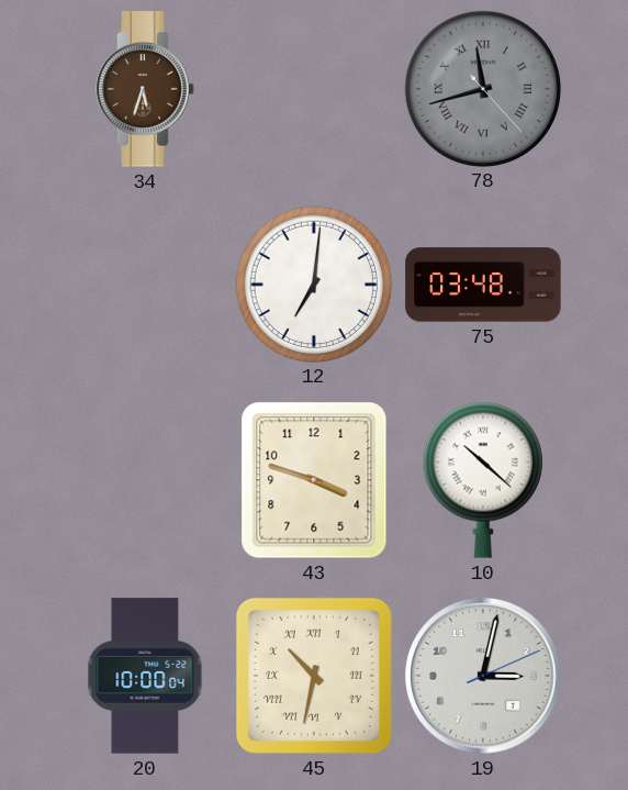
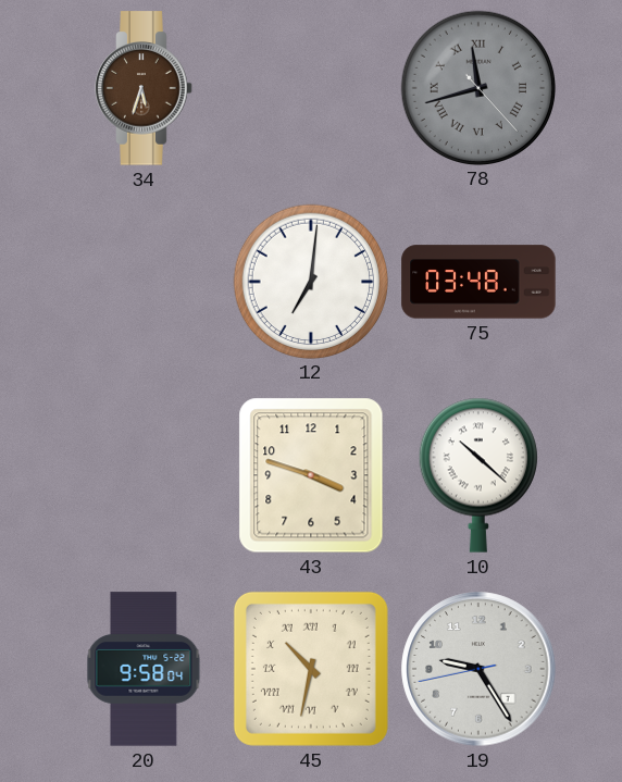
20: 10:00 -> 9:58 (144, 669)
19: 3:02 -> 9:24 (478, 669)
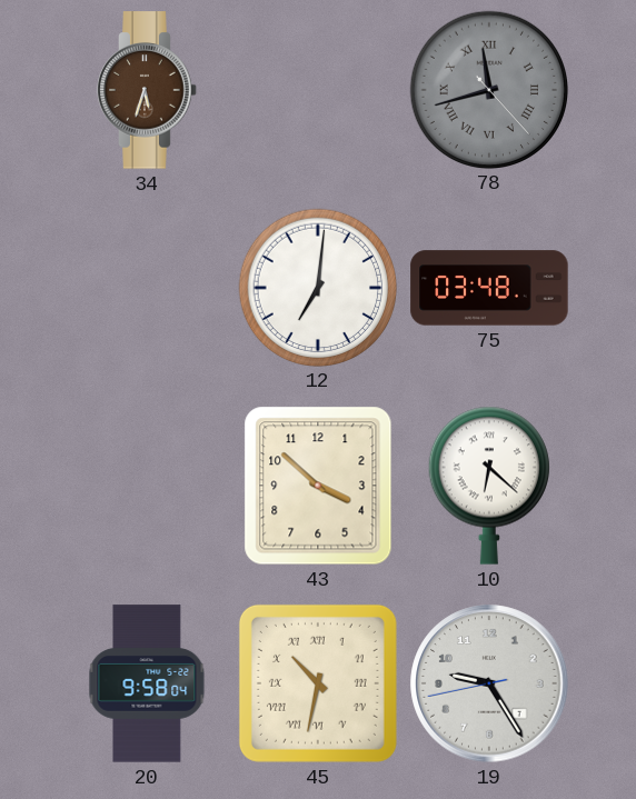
43: 3:48 -> 3:52 (318, 486)
10: 10:22 -> 6:22 (489, 486)
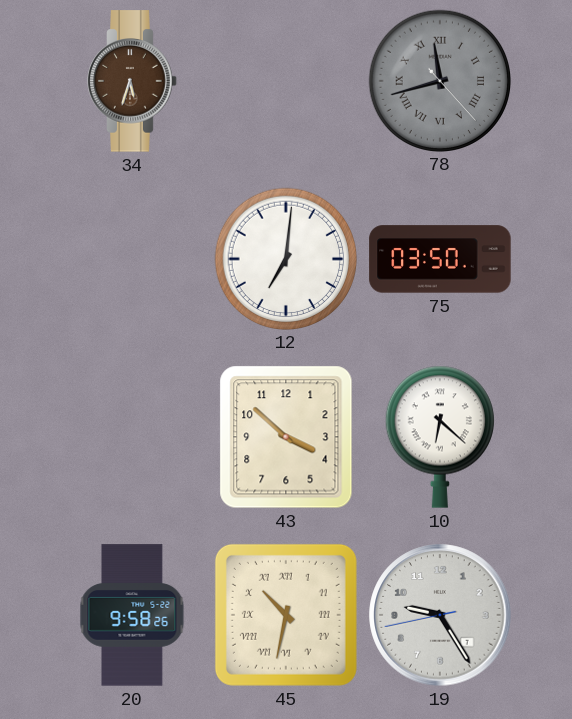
75: 03:48 -> 03:50 (440, 259)
20: 9:58:04 -> 9:58:26 (132, 615)
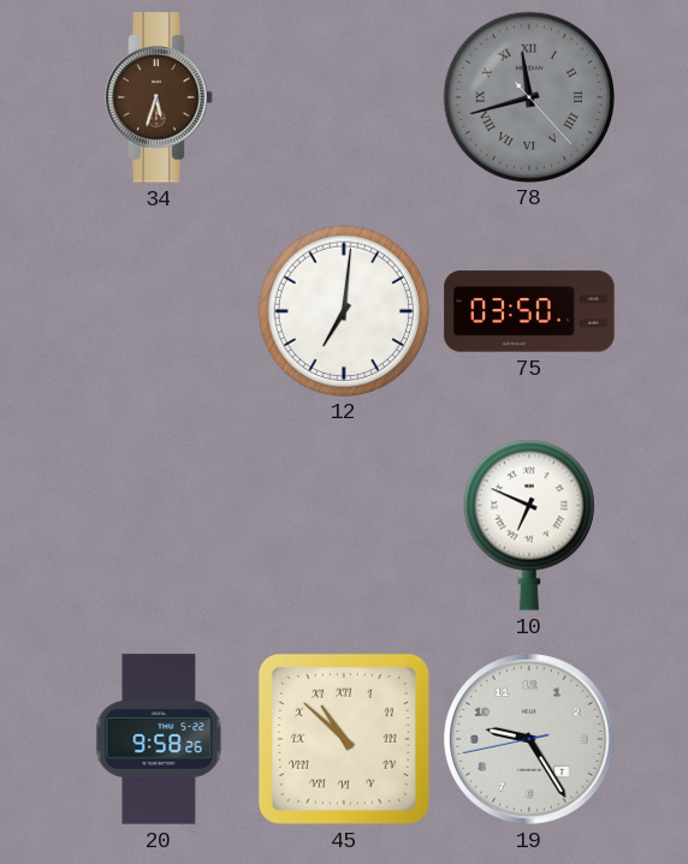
43: 3:52 -> none (286, 437)
10: 6:22 -> 6:49 (529, 525)
45: 10:32 -> 10:52 (344, 739)
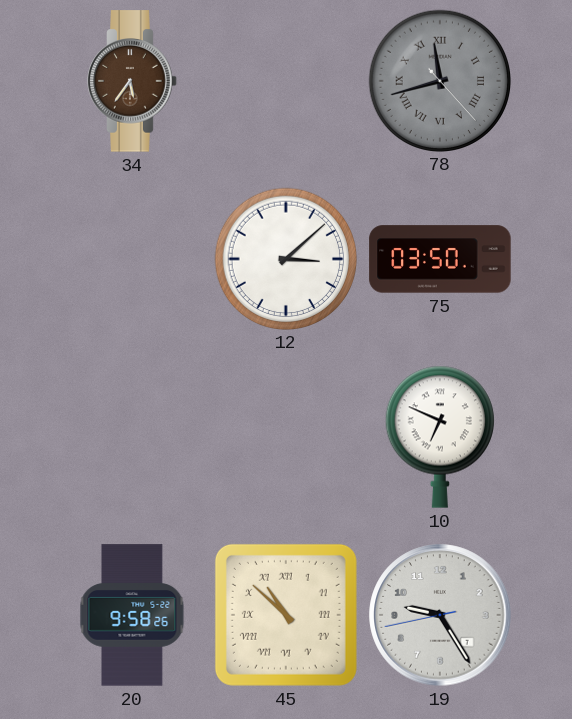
34: 5:33 -> 5:36 (132, 81)
12: 7:01 -> 3:08 (285, 258)
